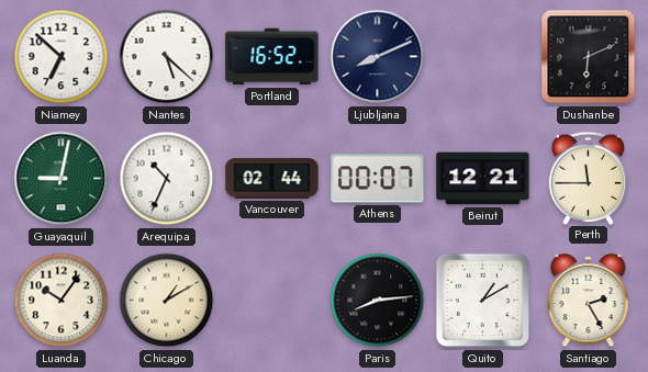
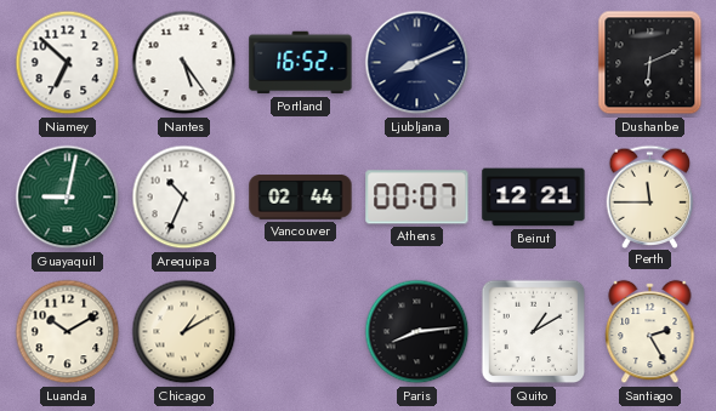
Nantes: 5:22 -> 5:24 (184, 63)
Luanda: 10:06 -> 10:10 (68, 332)
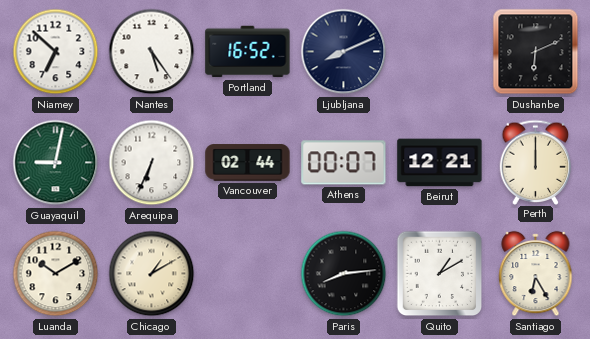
Arequipa: 10:34 -> 6:34 (152, 163)
Perth: 11:45 -> 12:00 (536, 162)
Santiago: 2:25 -> 6:25 (536, 274)
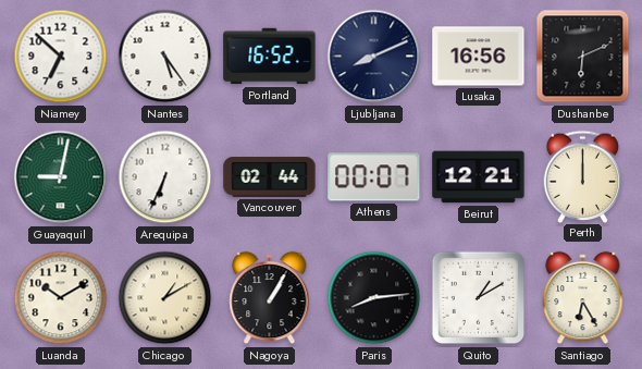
Lusaka: none -> 16:56 (479, 57)
Nagoya: none -> 1:05 (270, 298)
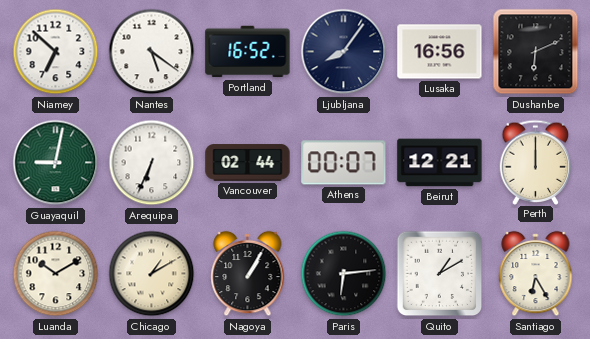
Nantes: 5:24 -> 5:21 (152, 52)
Ljubljana: 8:11 -> 8:06 (344, 52)
Paris: 8:14 -> 6:14 (344, 274)
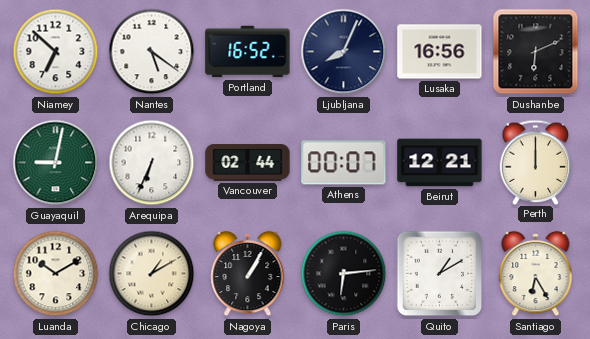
Ljubljana: 8:06 -> 8:04 (344, 52)
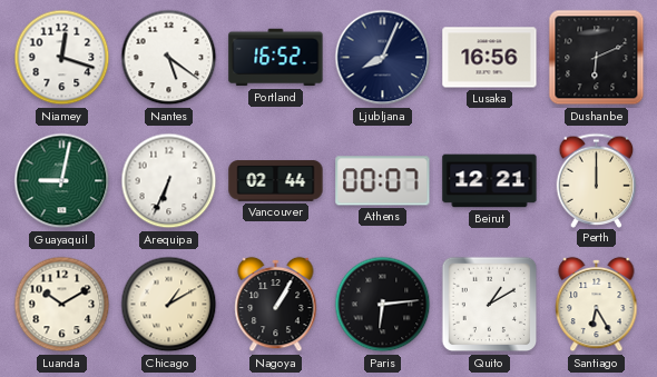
Niamey: 6:52 -> 12:18 (62, 58)
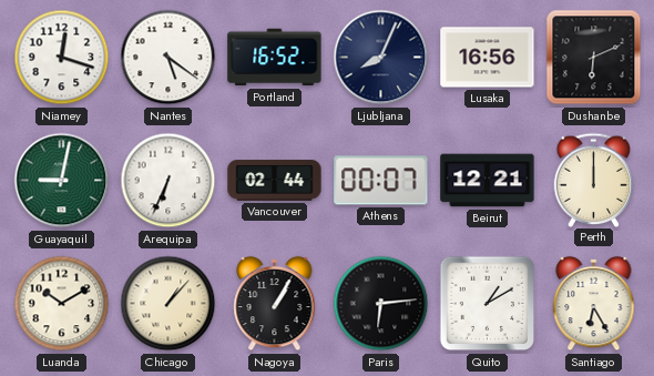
Chicago: 1:10 -> 1:07 (168, 304)
